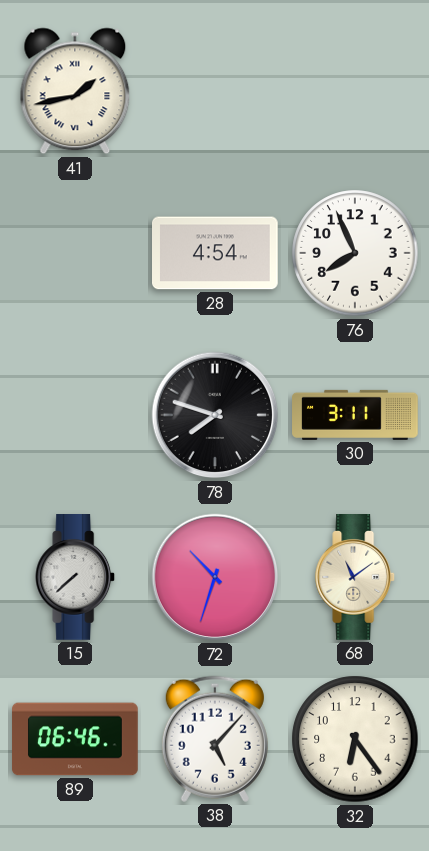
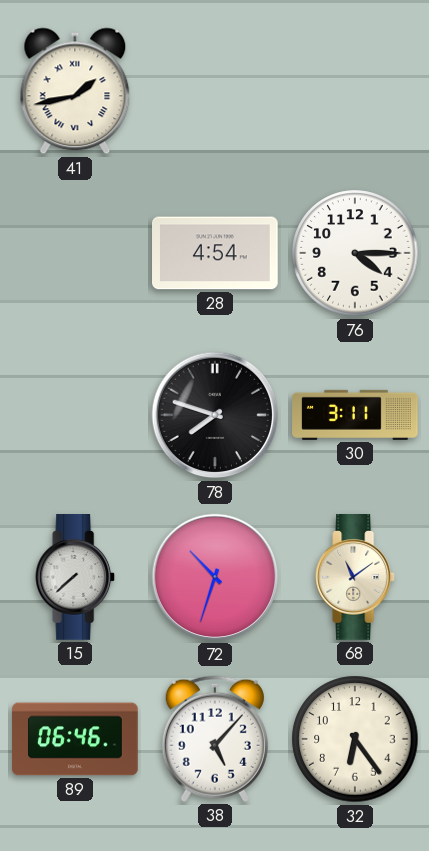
76: 7:56 -> 4:15 (355, 253)
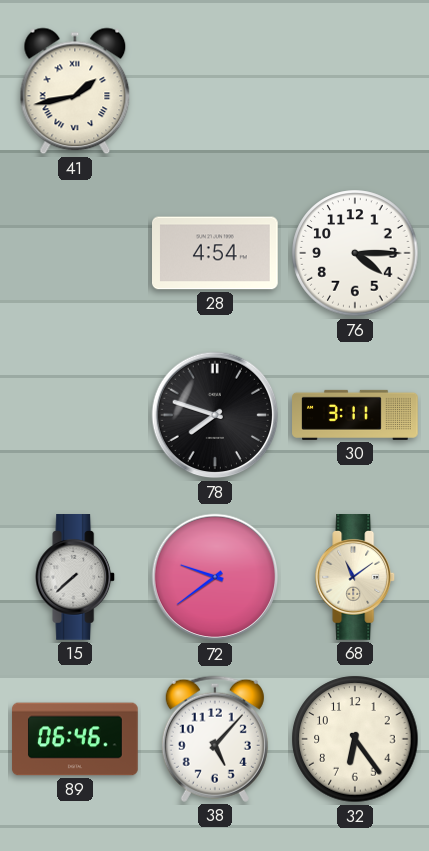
72: 10:33 -> 9:39 (215, 577)
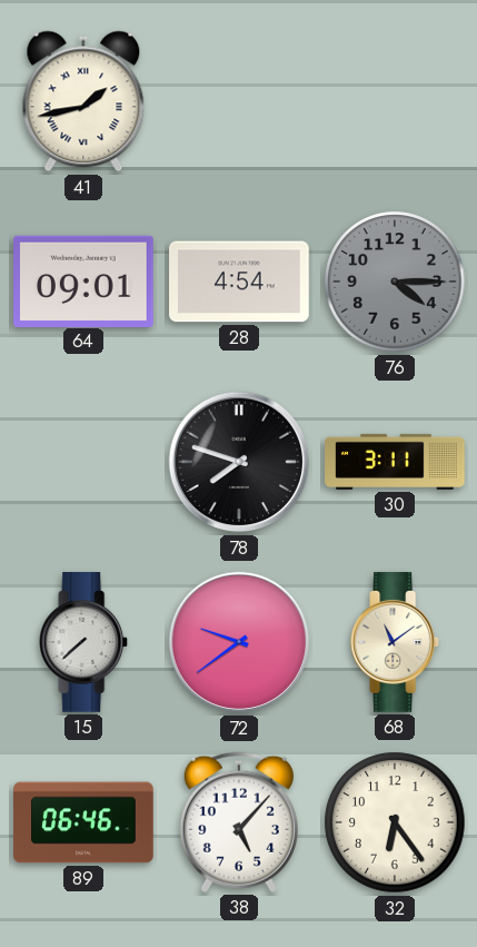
64: none -> 09:01 (85, 280)
76 dial: white -> grey (395, 282)
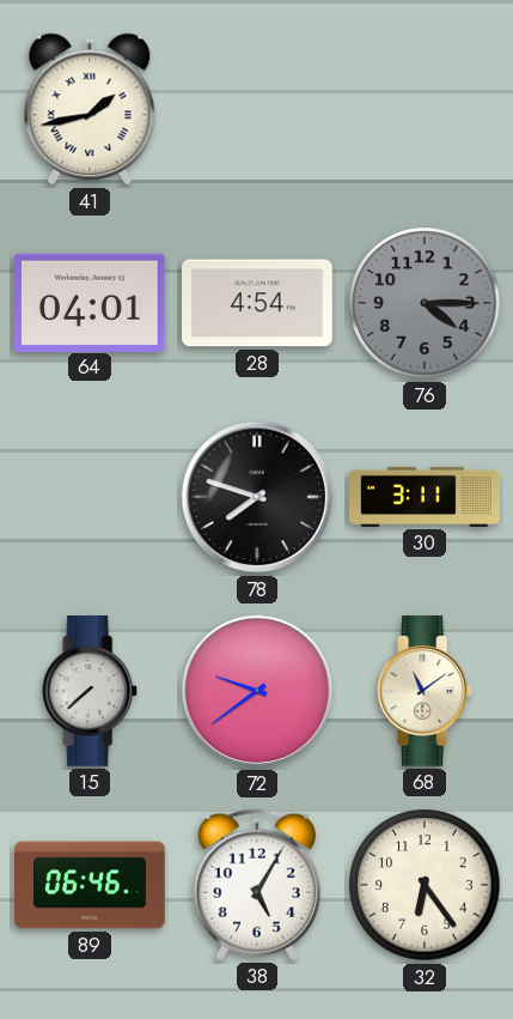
64: 09:01 -> 04:01 (91, 302)
38: 5:07 -> 5:05 (257, 885)
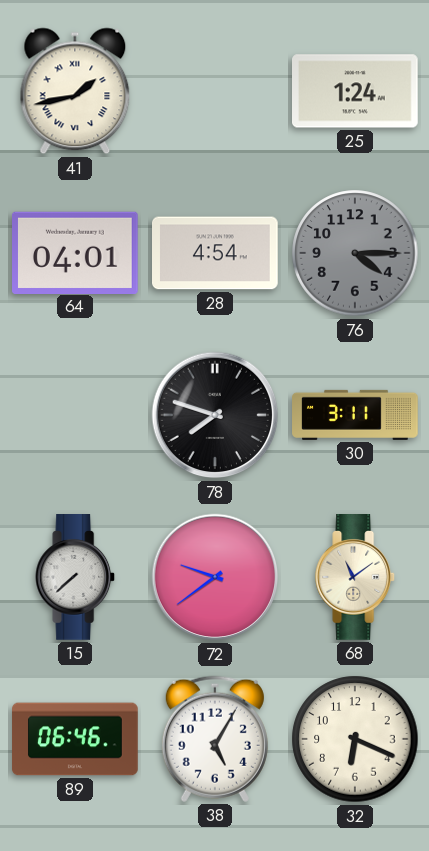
25: none -> 1:24 (356, 91)
32: 6:24 -> 6:19 (355, 739)
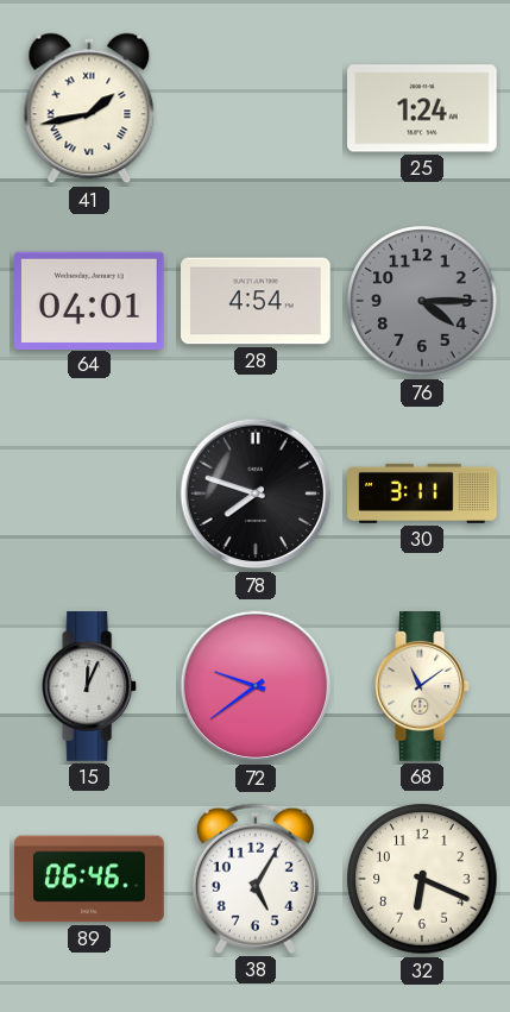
15: 7:38 -> 12:04 (90, 686)
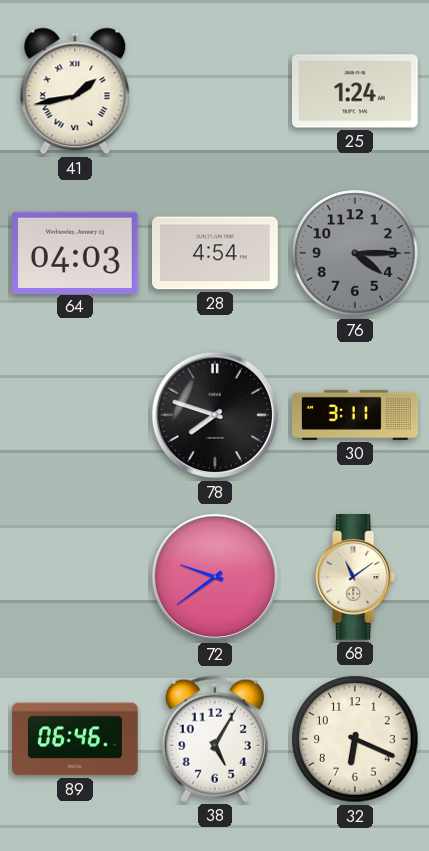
64: 04:01 -> 04:03 (76, 252)
15: 12:04 -> none (90, 686)
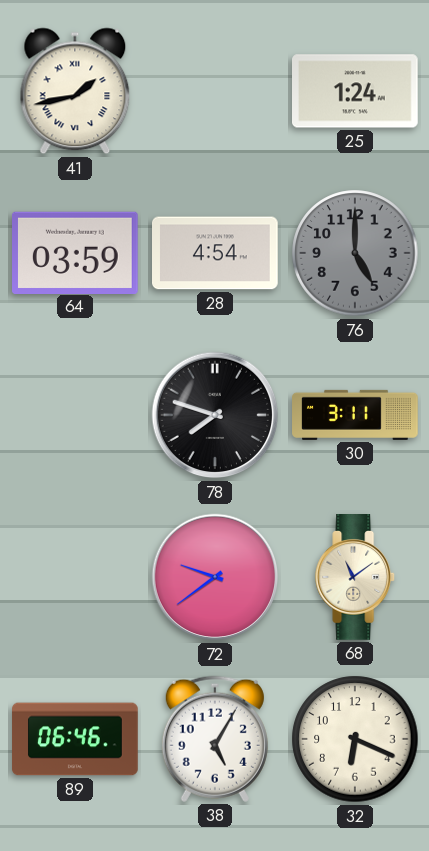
64: 04:03 -> 03:59 (76, 252)
76: 4:15 -> 5:00 (355, 253)
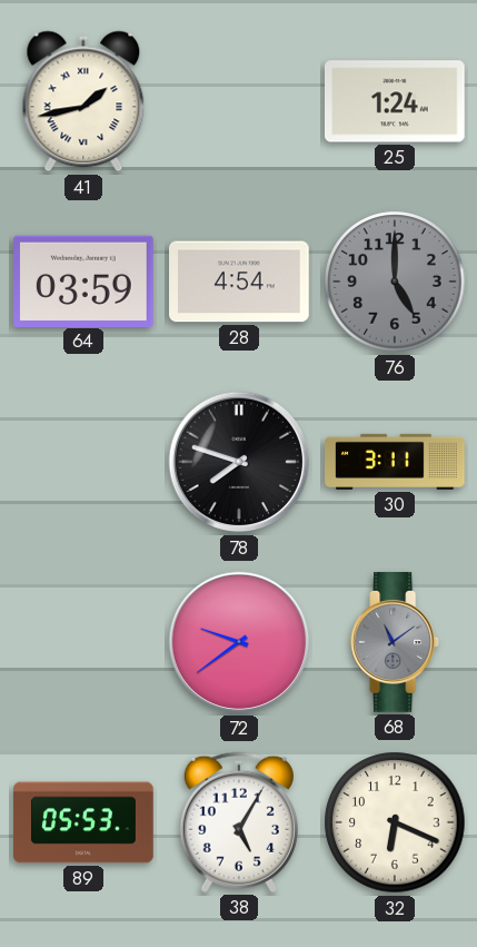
68 dial: cream -> grey (396, 642)
89: 06:46 -> 05:53 (83, 822)
